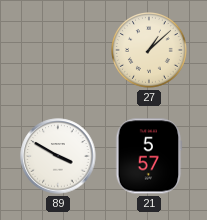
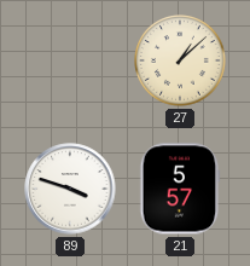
89: 3:50 -> 3:48 (70, 189)
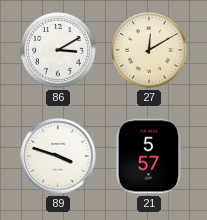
86: none -> 3:10 (59, 51)
27: 1:08 -> 12:10 (150, 51)
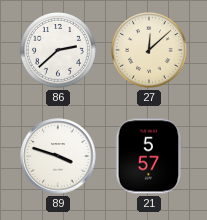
86: 3:10 -> 2:38 (59, 51)
27: 12:10 -> 12:08 (150, 51)
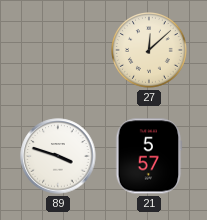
86: 2:38 -> none (59, 51)
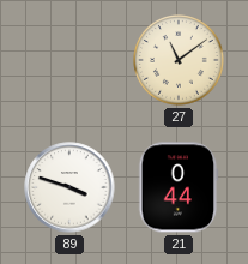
27: 12:08 -> 11:09 (180, 61)
21: 5:57 -> 0:44 (179, 187)
